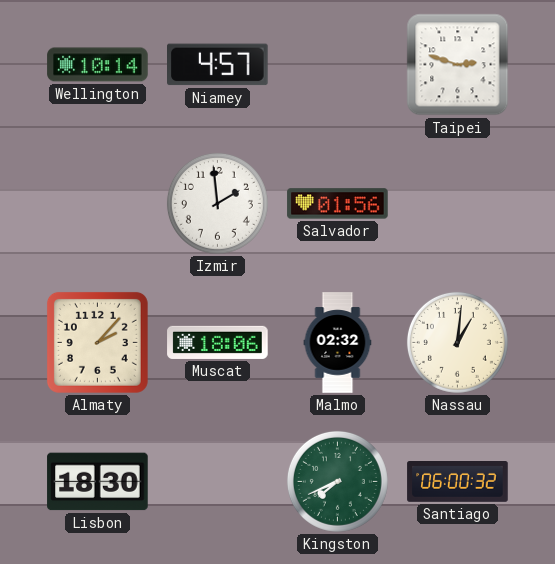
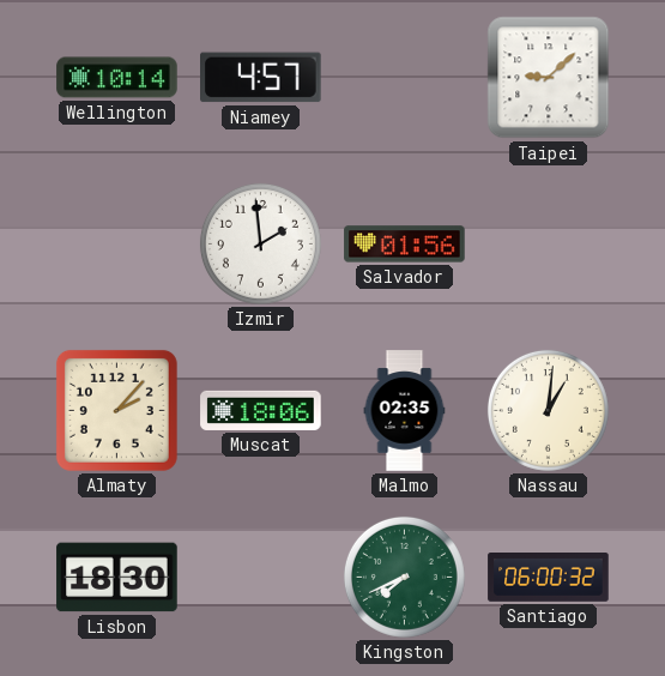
Taipei: 2:48 -> 9:08 (549, 78)
Malmo: 02:32 -> 02:35 (405, 411)
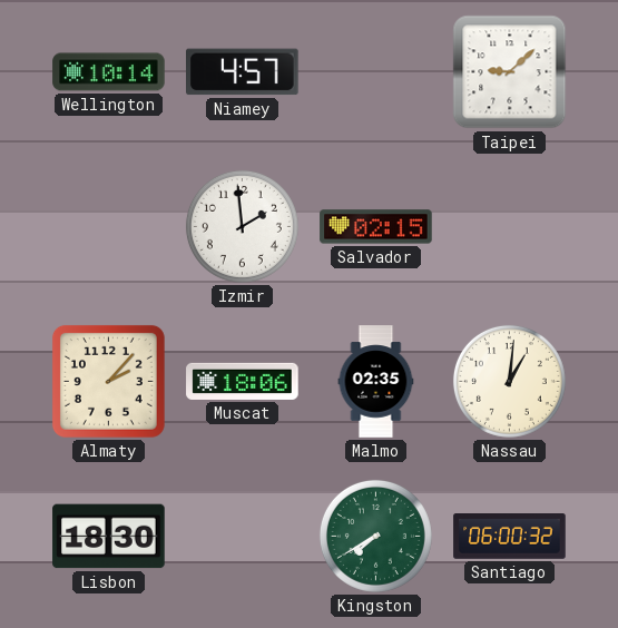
Salvador: 01:56 -> 02:15 (376, 227)
Kingston: 7:41 -> 7:40 (375, 536)
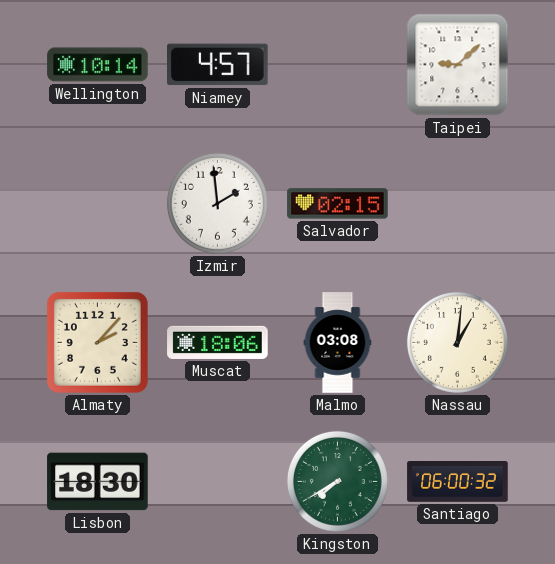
Malmo: 02:35 -> 03:08 (338, 343)
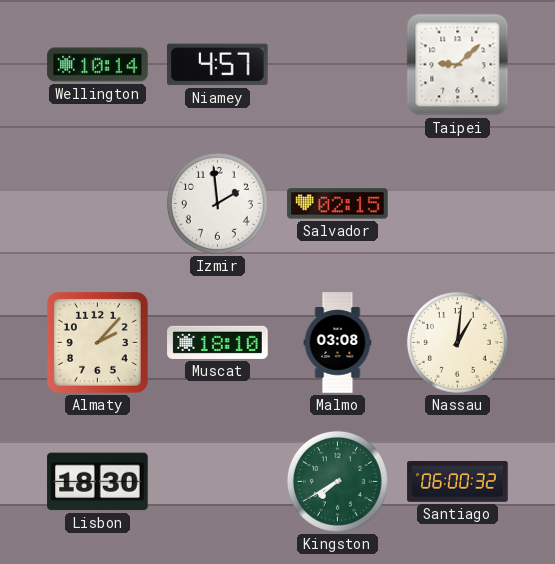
Muscat: 18:06 -> 18:10 (218, 342)
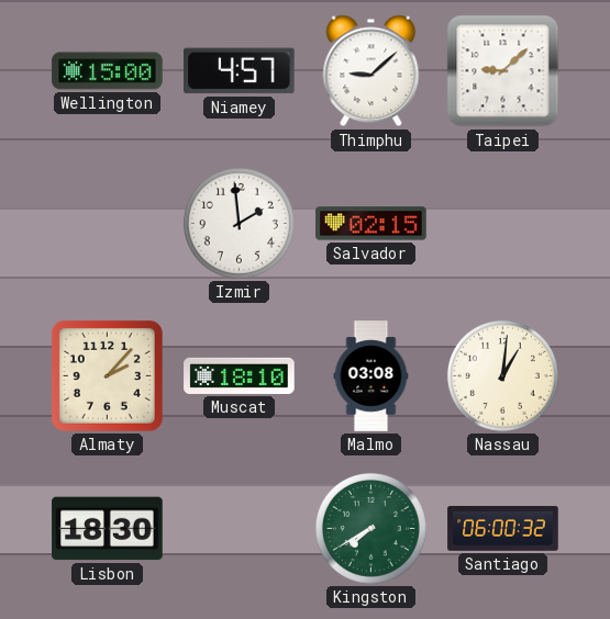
Wellington: 10:14 -> 15:00 (108, 71)
Thimphu: none -> 9:08 (371, 71)
